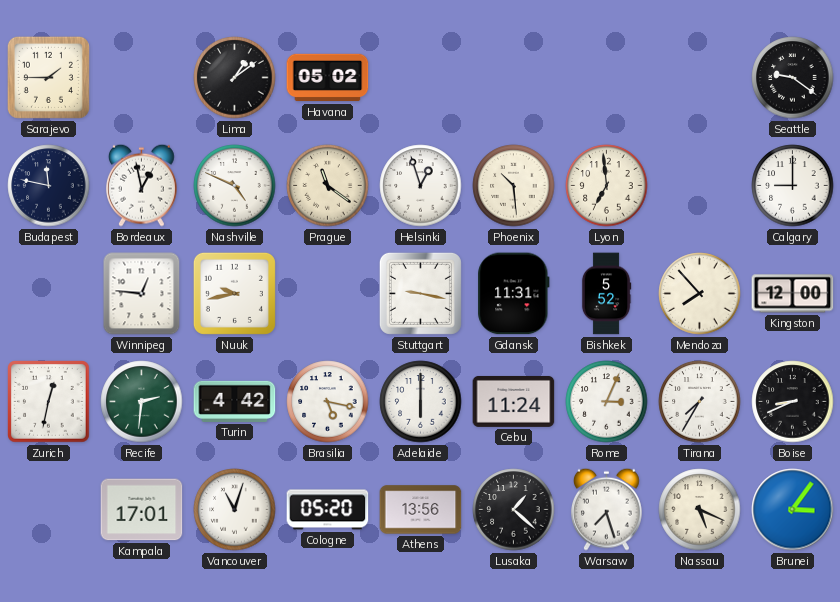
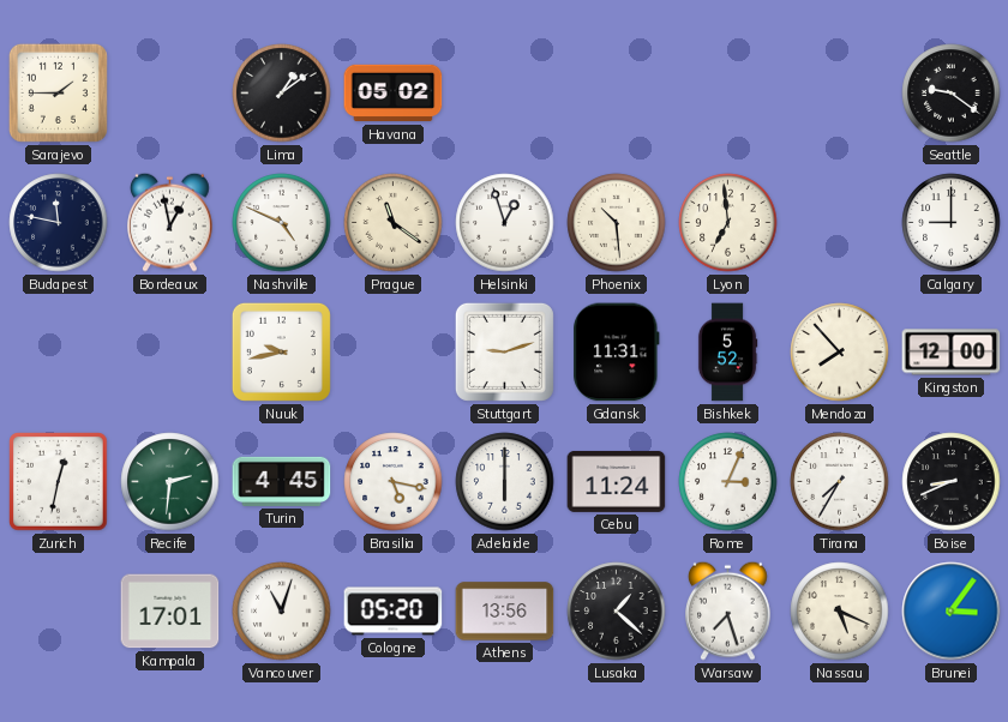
Winnipeg: 12:46 -> none (142, 294)
Stuttgart: 9:17 -> 9:12 (504, 351)
Turin: 4:42 -> 4:45 (282, 481)
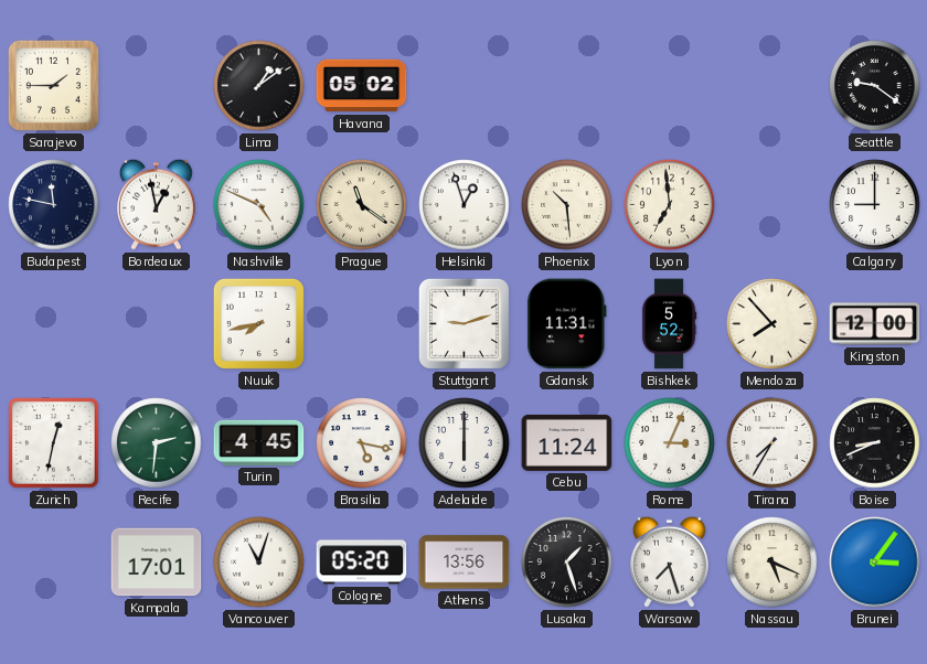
Nuuk: 9:43 -> 7:43 (258, 323)
Lusaka: 1:22 -> 1:27 (567, 563)
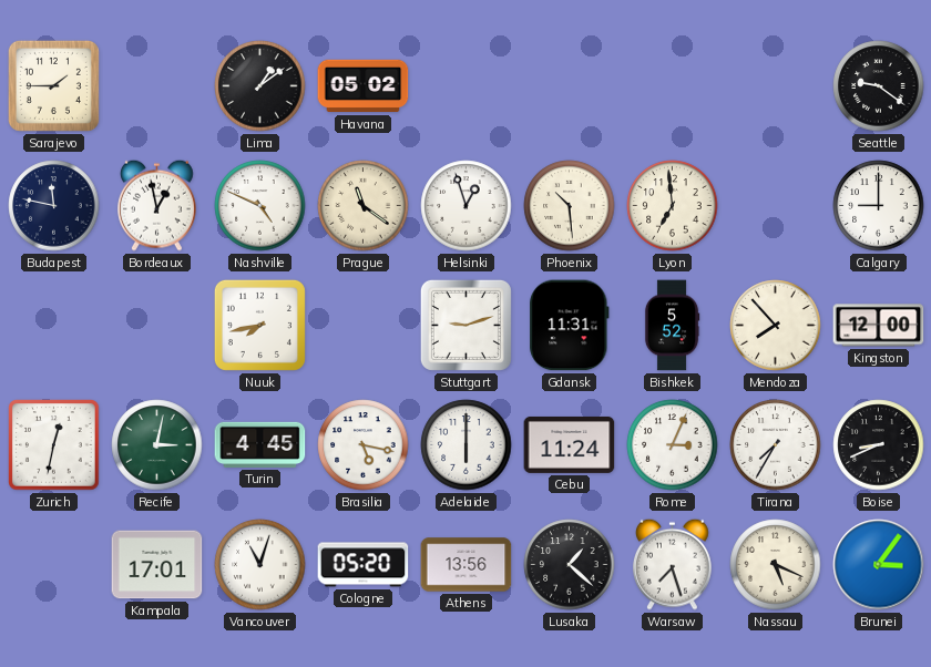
Recife: 2:31 -> 3:02 (157, 445)
Lusaka: 1:27 -> 1:22 (570, 565)
